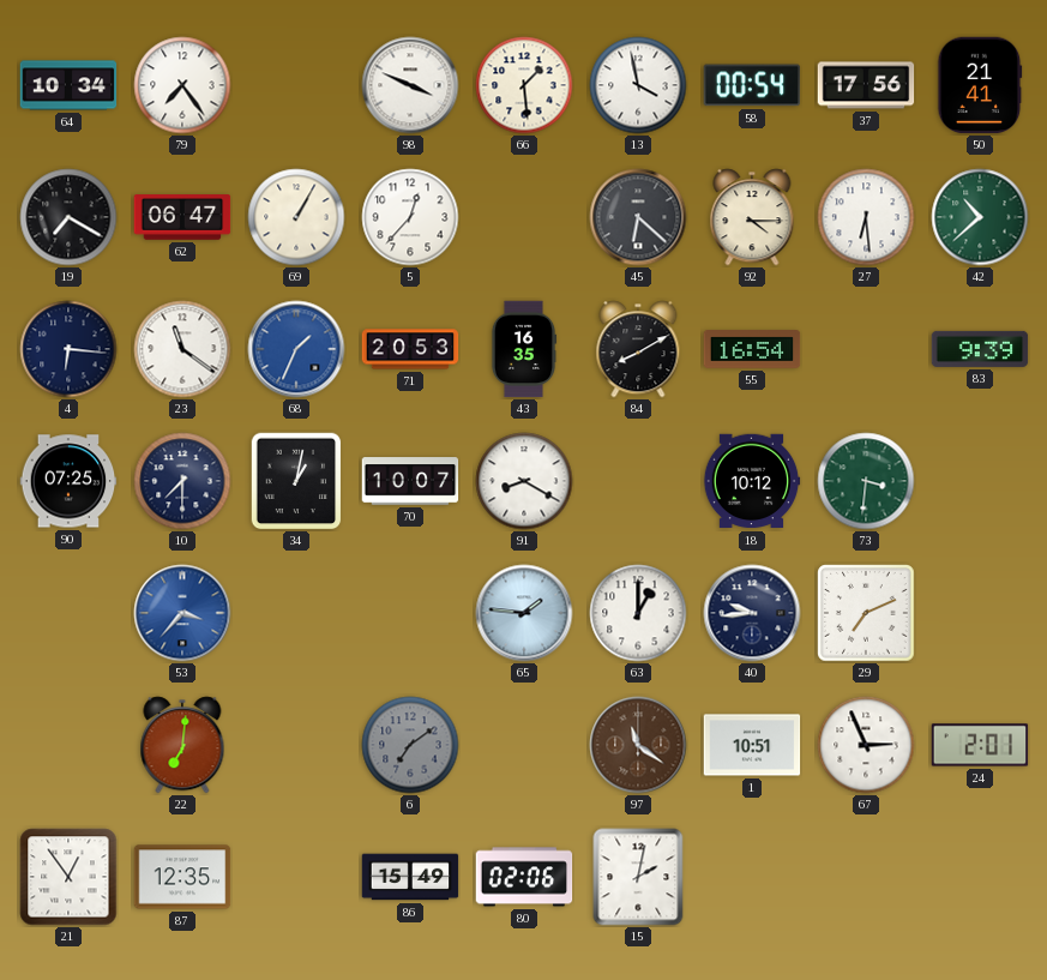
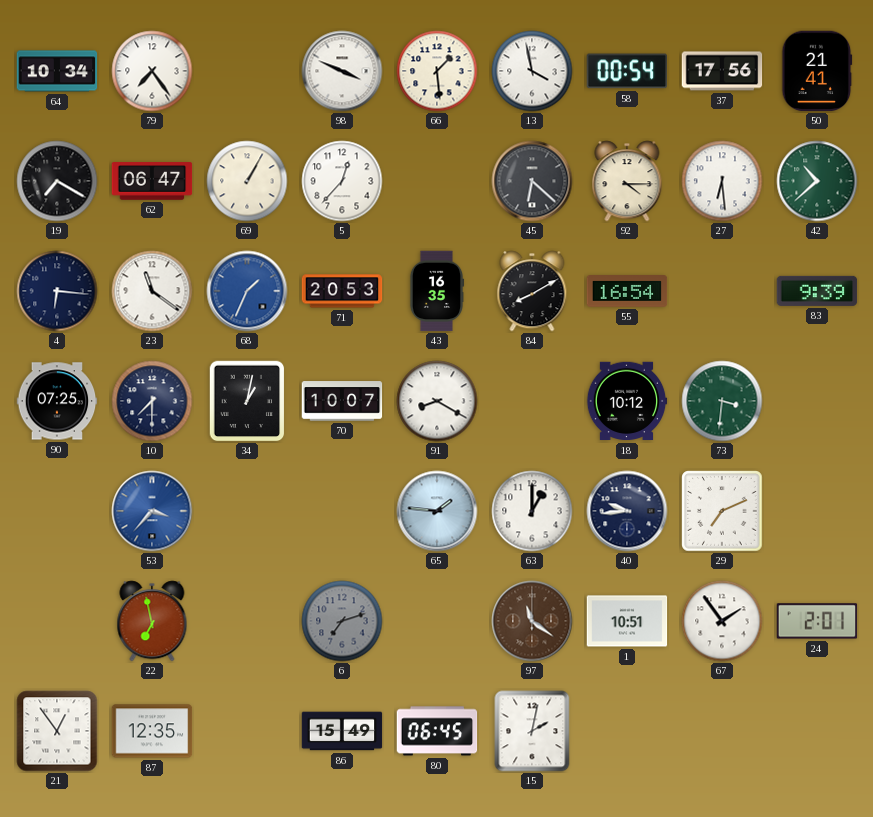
22: 7:01 -> 6:58 (152, 621)
6: 7:09 -> 7:12 (342, 621)
67: 2:56 -> 1:54 (722, 621)
80: 02:06 -> 06:45 (437, 731)
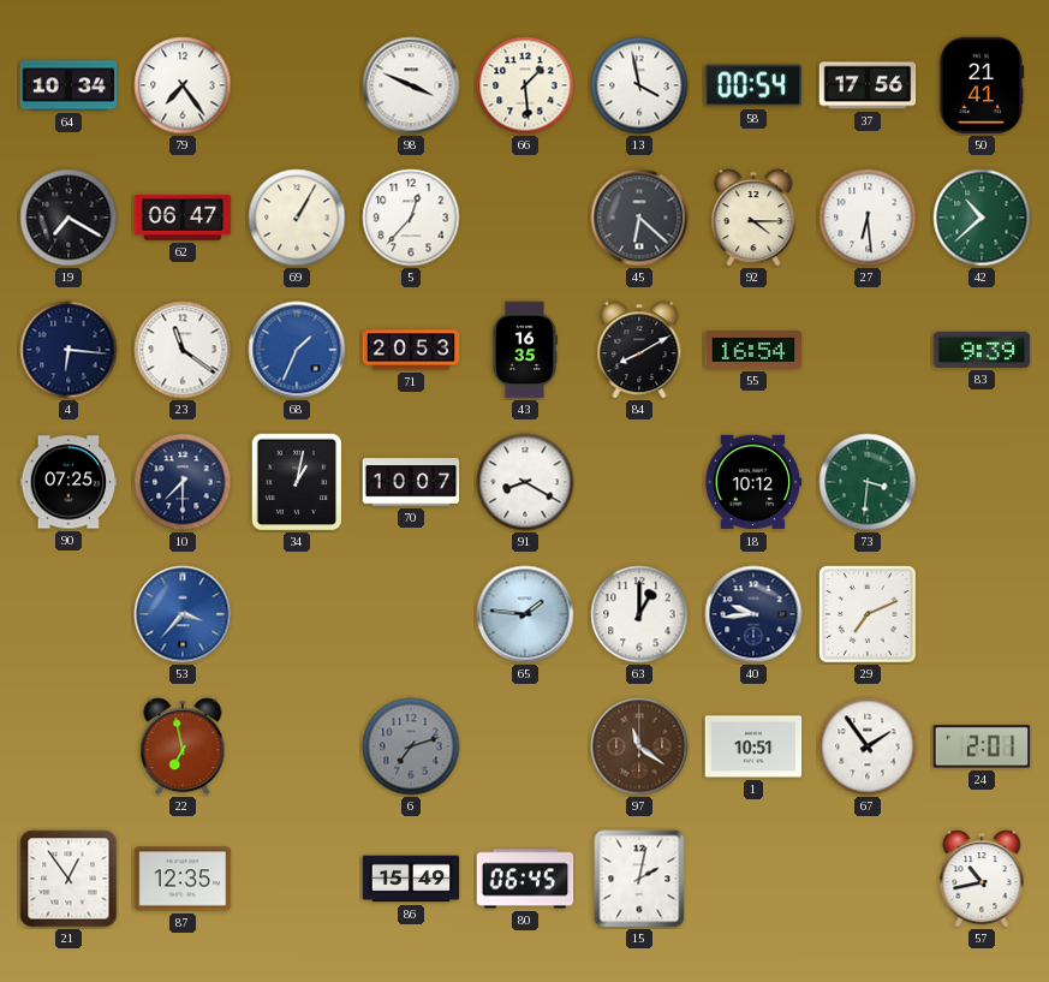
57: none -> 10:43 (982, 879)
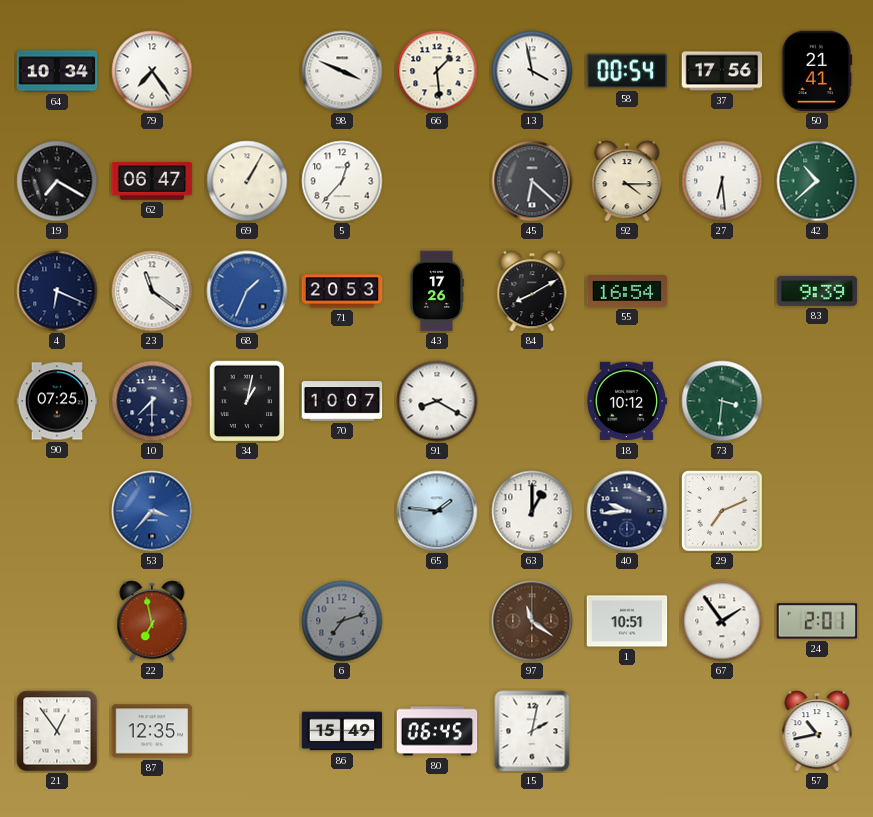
4: 6:16 -> 6:19 (57, 291)
43: 16:35 -> 17:26 (437, 291)
